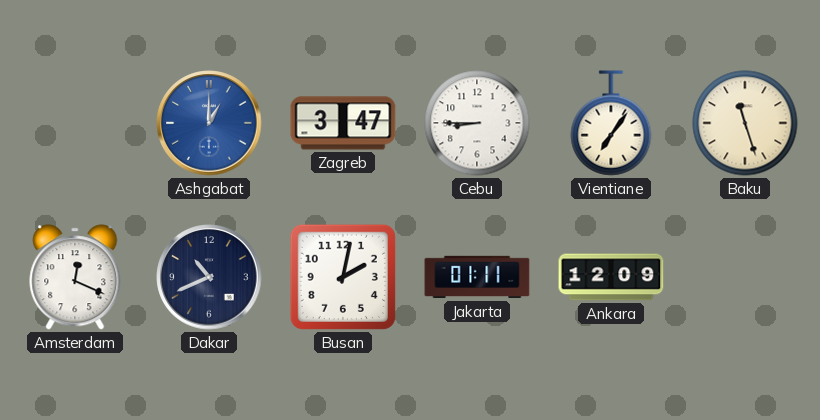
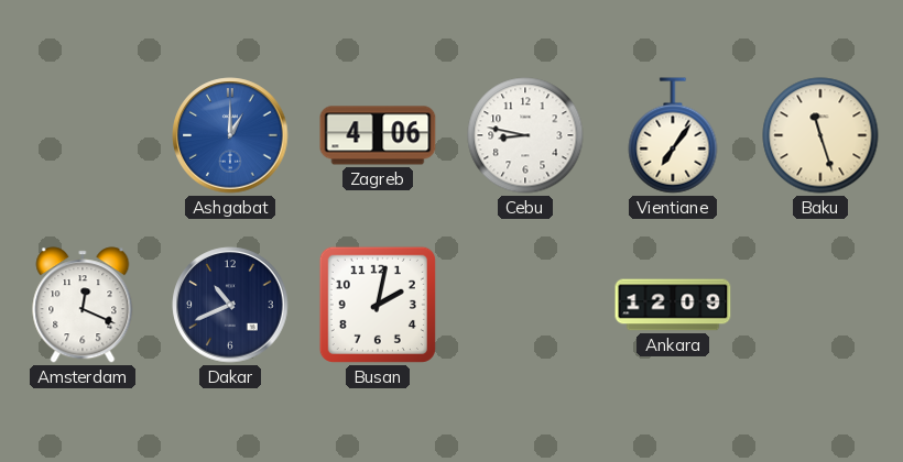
Zagreb: 3:47 -> 4:06 (378, 135)
Cebu: 8:45 -> 8:47 (525, 135)
Jakarta: 01:11 -> none (477, 277)
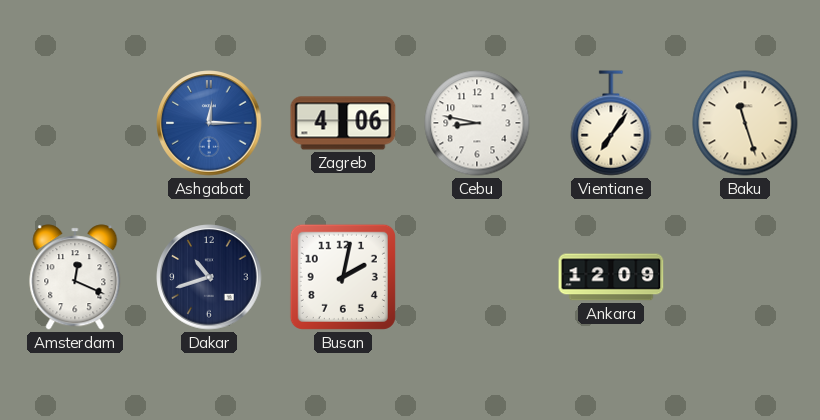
Ashgabat: 1:00 -> 12:15 (209, 123)
Dakar: 10:41 -> 10:42 (209, 277)
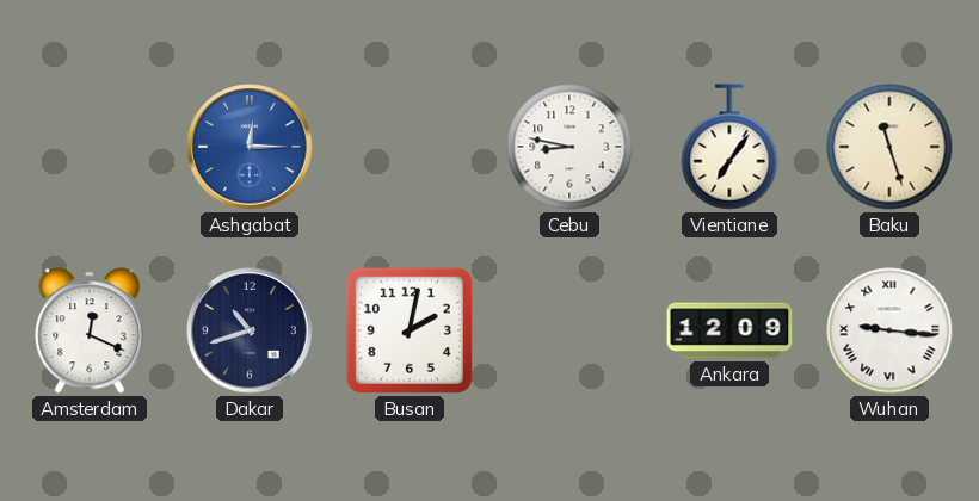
Zagreb: 4:06 -> none (343, 123)
Wuhan: none -> 9:16 (889, 330)
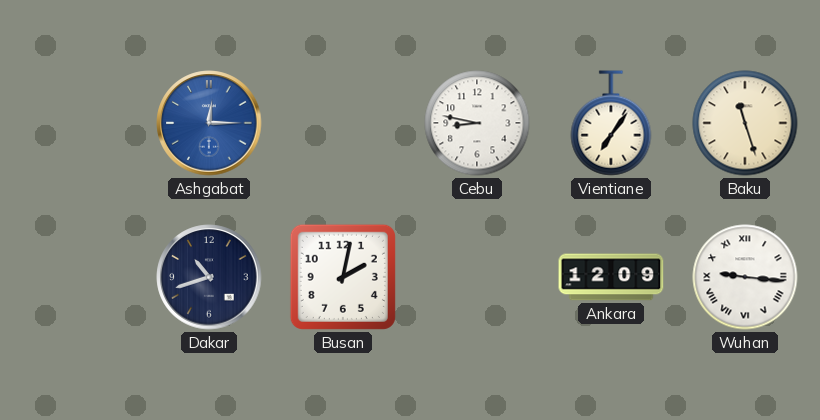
Amsterdam: 12:19 -> none (90, 330)
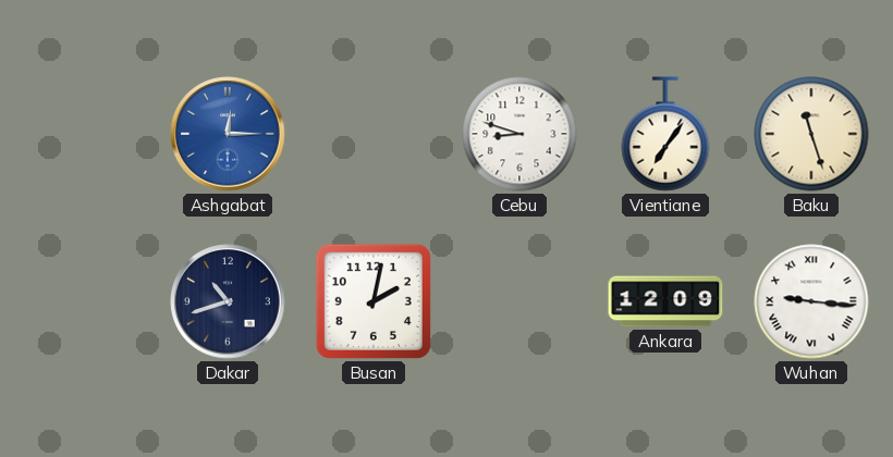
Cebu: 8:47 -> 8:48 (519, 134)
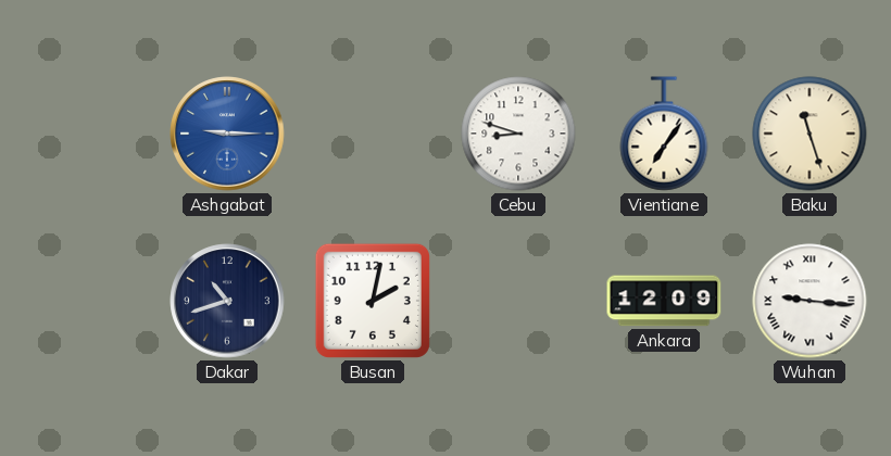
Ashgabat: 12:15 -> 9:15 (227, 134)
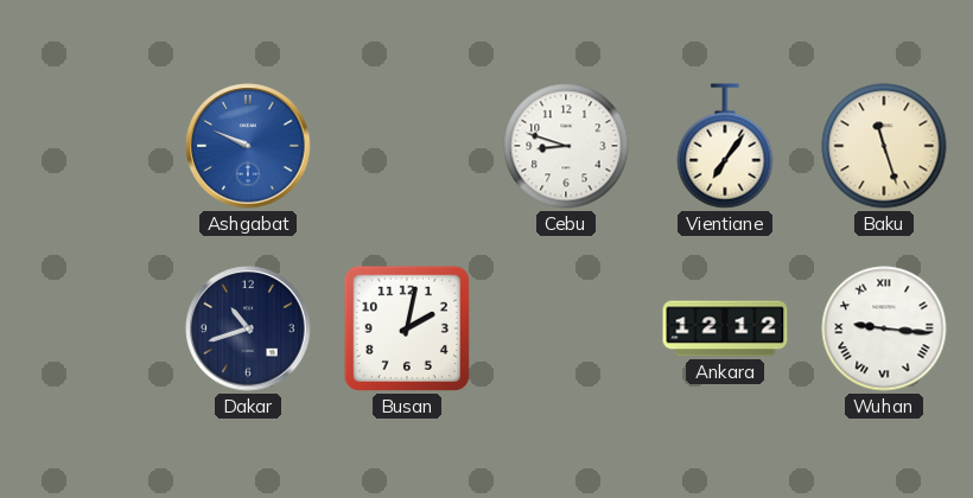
Ashgabat: 9:15 -> 9:49 (248, 146)
Ankara: 12:09 -> 12:12 (725, 328)
